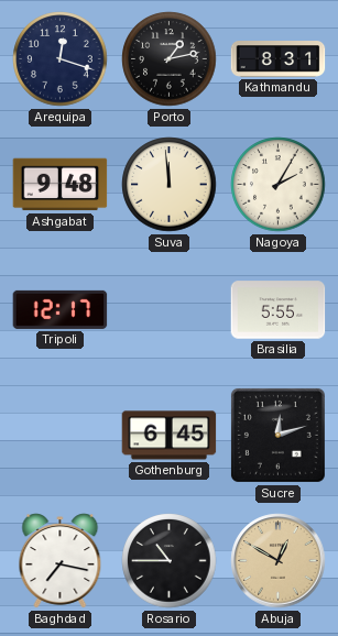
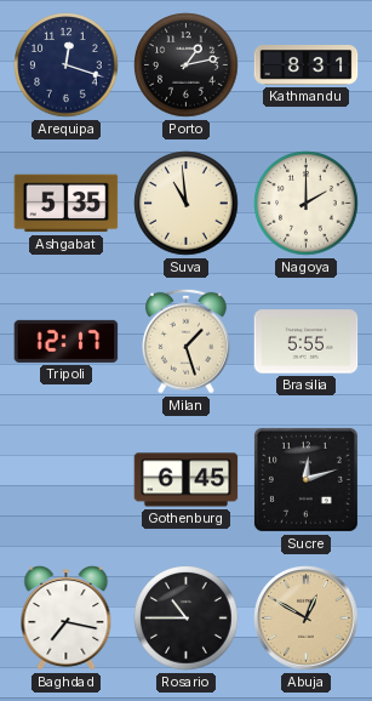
Ashgabat: 9:48 -> 5:35 (67, 204)
Suva: 11:59 -> 10:59 (187, 204)
Nagoya: 2:05 -> 2:00 (307, 204)
Milan: none -> 1:27 (185, 341)
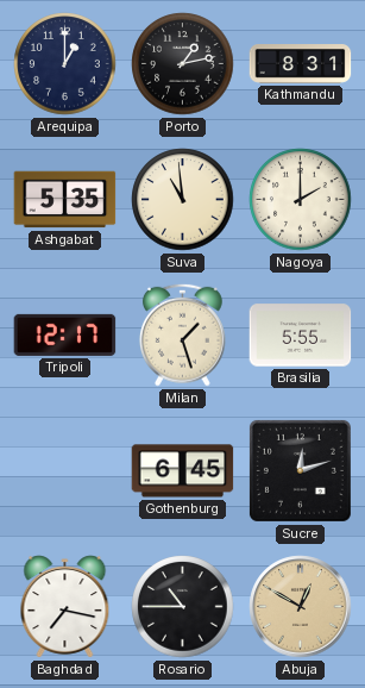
Arequipa: 12:18 -> 1:00 (65, 64)
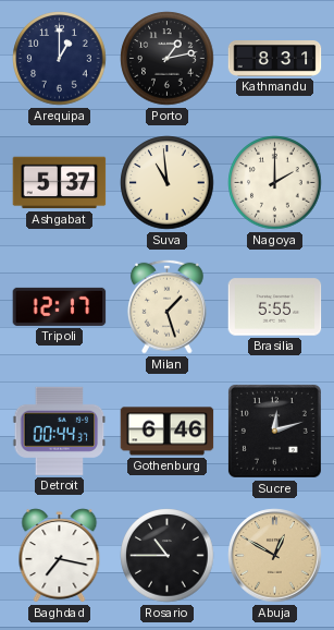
Ashgabat: 5:35 -> 5:37 (60, 183)
Detroit: none -> 00:44 (60, 431)
Gothenburg: 6:45 -> 6:46 (168, 432)
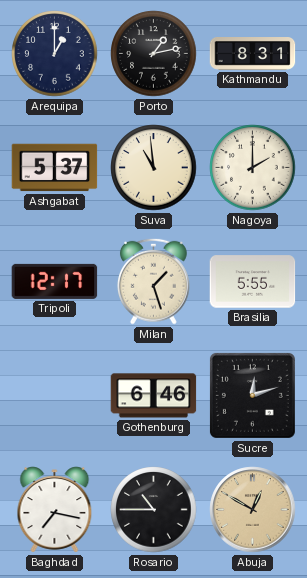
Detroit: 00:44 -> none (60, 431)
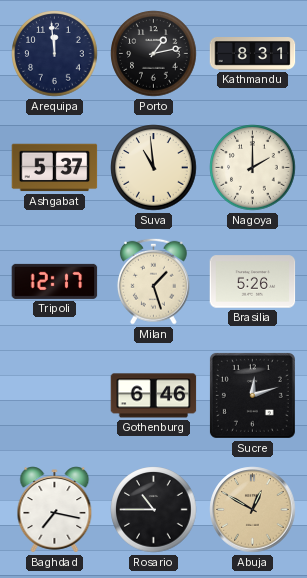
Arequipa: 1:00 -> 11:59 (55, 54)
Brasilia: 5:55 -> 5:26 (253, 282)
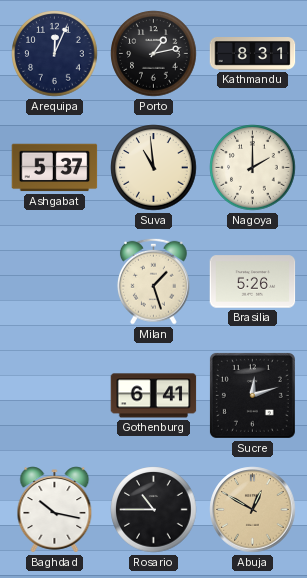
Arequipa: 11:59 -> 12:04 (55, 54)
Tripoli: 12:17 -> none (55, 281)
Gothenburg: 6:46 -> 6:41 (154, 396)
Baghdad: 7:17 -> 10:17 (55, 510)
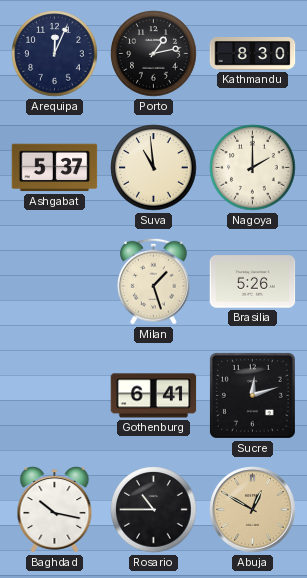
Kathmandu: 8:31 -> 8:30 (253, 54)
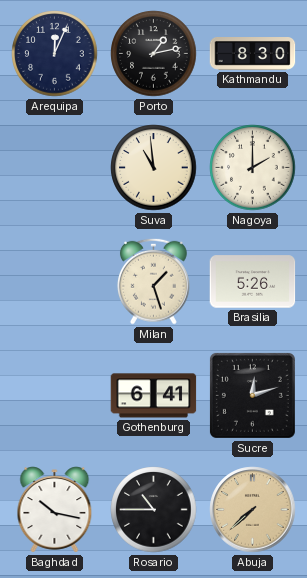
Ashgabat: 5:37 -> none (55, 168)
Abuja: 12:50 -> 7:38 (253, 510)
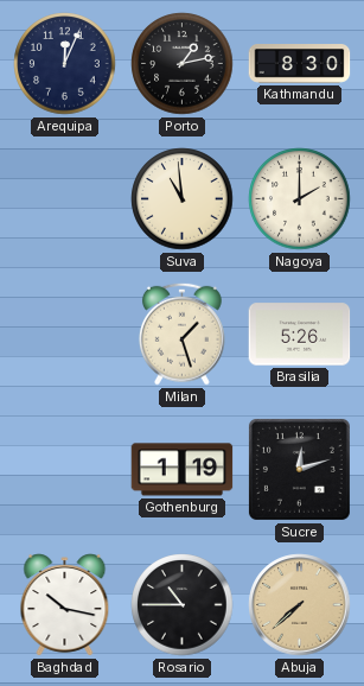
Gothenburg: 6:41 -> 1:19 (183, 470)
